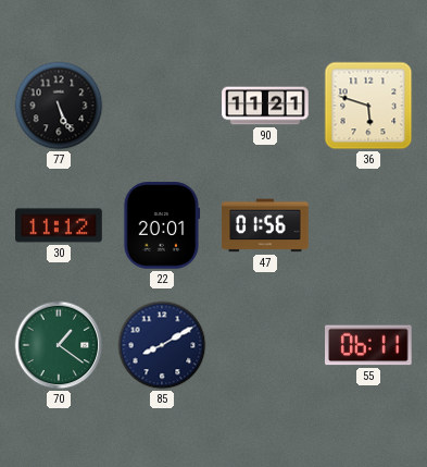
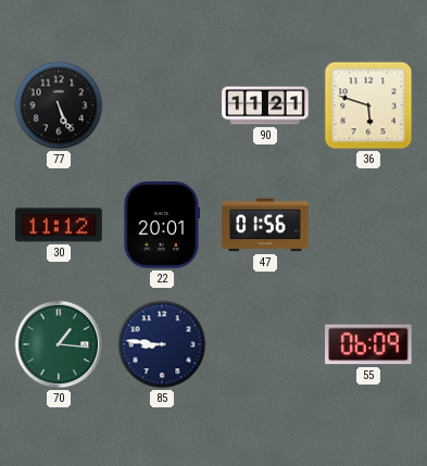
70: 1:21 -> 1:16 (59, 344)
85: 8:10 -> 8:46 (162, 344)
55: 06:11 -> 06:09 (369, 344)
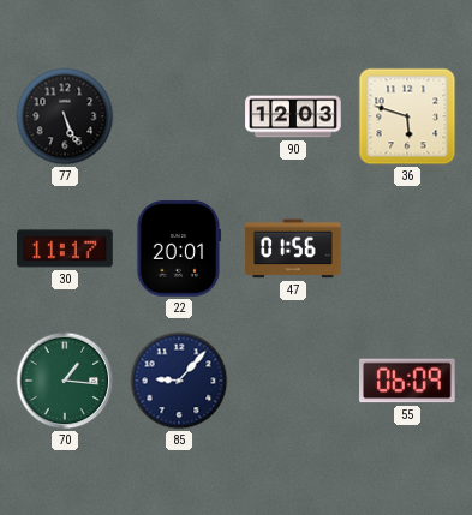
90: 11:21 -> 12:03 (293, 116)
30: 11:12 -> 11:17 (65, 248)
85: 8:46 -> 9:07 (179, 381)
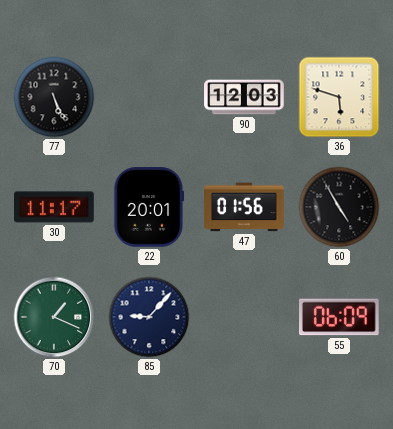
60: none -> 4:55 (339, 207)
70: 1:16 -> 1:19 (54, 317)
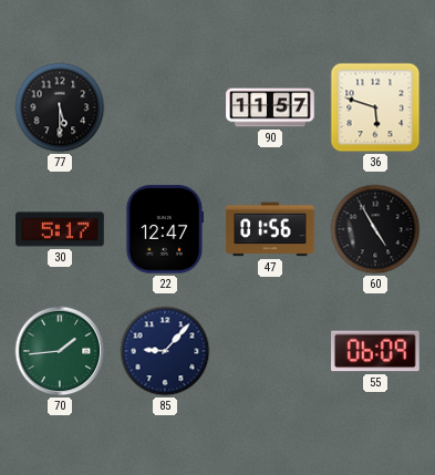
77: 5:26 -> 5:30 (60, 107)
90: 12:03 -> 11:57 (270, 107)
30: 11:17 -> 5:17 (60, 229)
22: 20:01 -> 12:47 (165, 229)
70: 1:19 -> 1:44 (60, 351)
